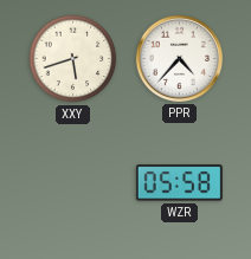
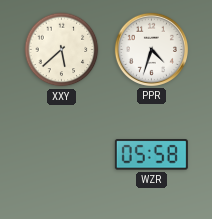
XXY: 5:42 -> 5:38 (62, 50)
PPR: 4:37 -> 4:33 (151, 49)
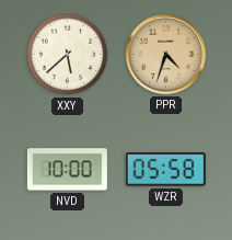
PPR dial: white -> champagne (165, 54)
NVD: none -> 10:00 (67, 170)
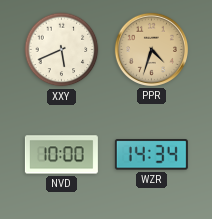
XXY: 5:38 -> 5:41 (62, 50)
WZR: 05:58 -> 14:34 (151, 155)
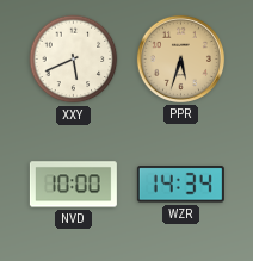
PPR: 4:33 -> 5:33 (180, 58)
